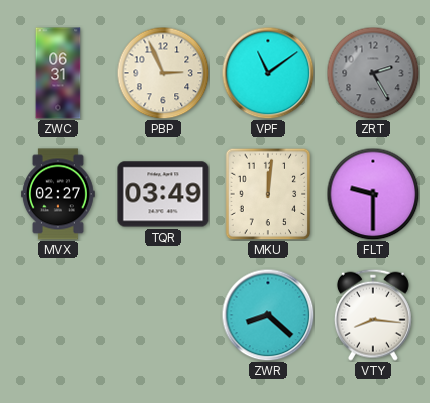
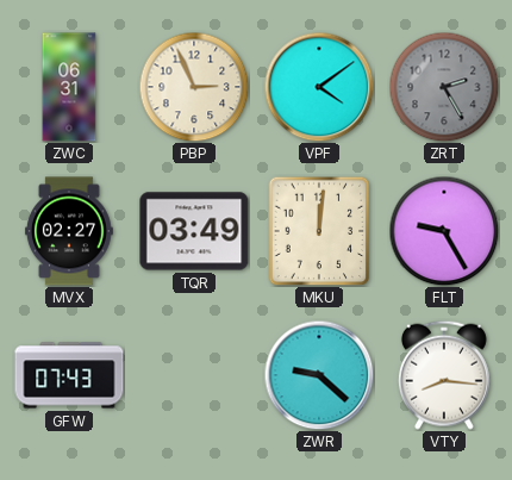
VPF: 11:09 -> 4:09 (319, 87)
FLT: 9:30 -> 9:25 (444, 231)
GFW: none -> 07:43 (69, 375)
ZWR: 8:22 -> 9:22 (319, 375)
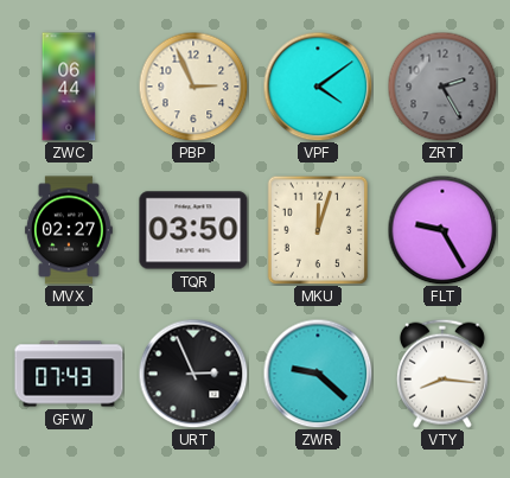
ZWC: 06:31 -> 06:44 (69, 87)
TQR: 03:49 -> 03:50 (193, 230)
MKU: 12:01 -> 12:03 (318, 230)
URT: none -> 2:56 (193, 374)
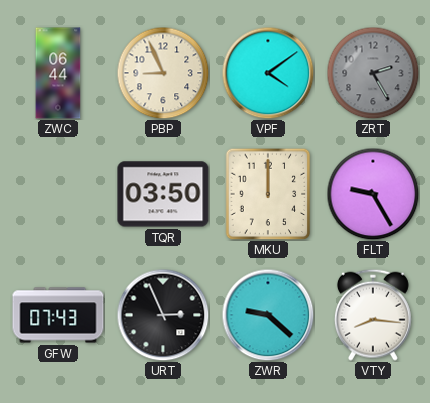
PBP: 2:56 -> 8:56 (163, 73)
MVX: 02:27 -> none (69, 230)
MKU: 12:03 -> 12:00 (268, 194)
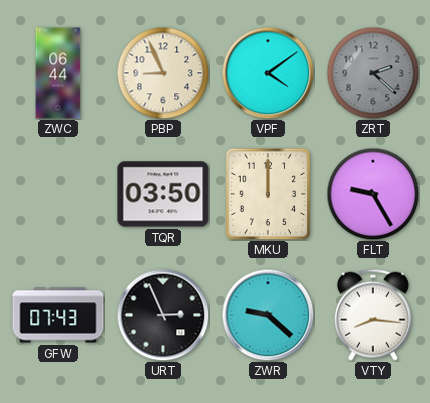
ZRT: 2:25 -> 2:22 (373, 73)
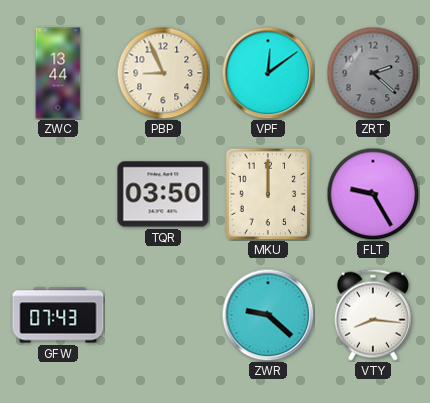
ZWC: 06:44 -> 13:44 (58, 73)
VPF: 4:09 -> 12:09 (268, 73)
URT: 2:56 -> none (163, 315)
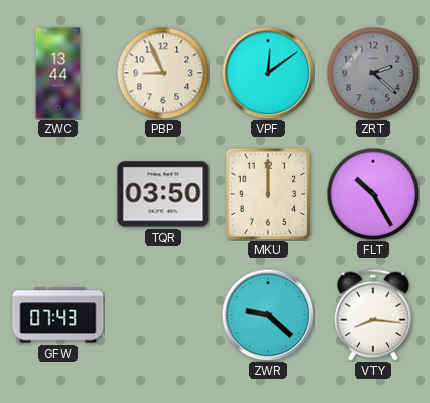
FLT: 9:25 -> 10:25 (373, 194)
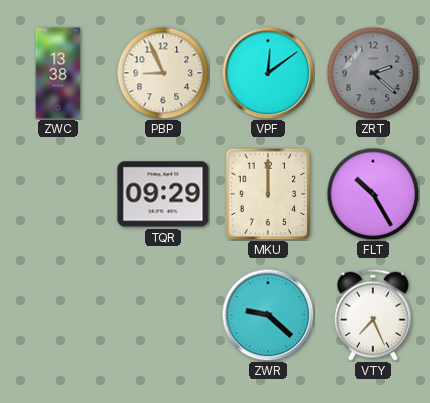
ZWC: 13:44 -> 13:38 (58, 73)
TQR: 03:50 -> 09:29 (163, 194)
GFW: 07:43 -> none (58, 315)
VTY: 8:16 -> 7:26 (373, 315)
